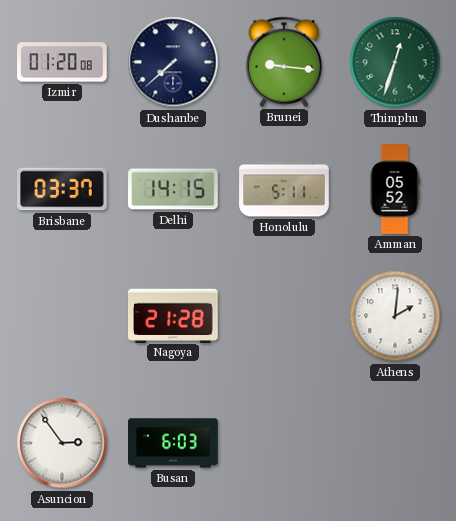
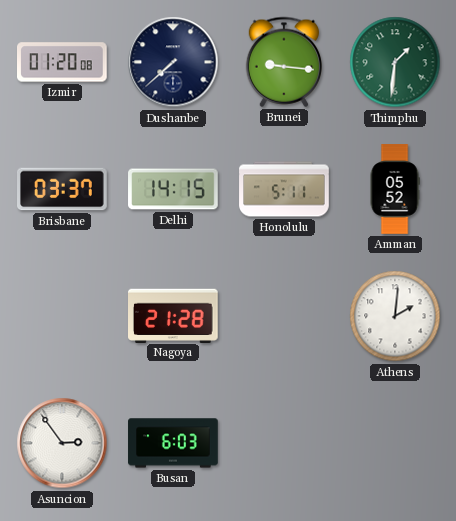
Thimphu: 12:33 -> 1:31 (395, 62)
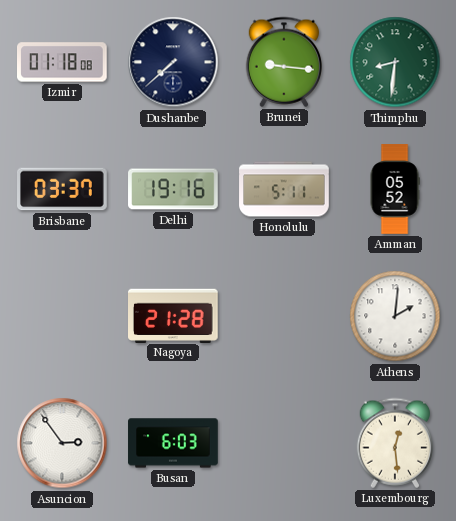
Izmir: 01:20 -> 01:18 (63, 62)
Thimphu: 1:31 -> 8:31 (395, 62)
Delhi: 14:15 -> 19:16 (173, 189)
Luxembourg: none -> 12:29 (394, 443)
